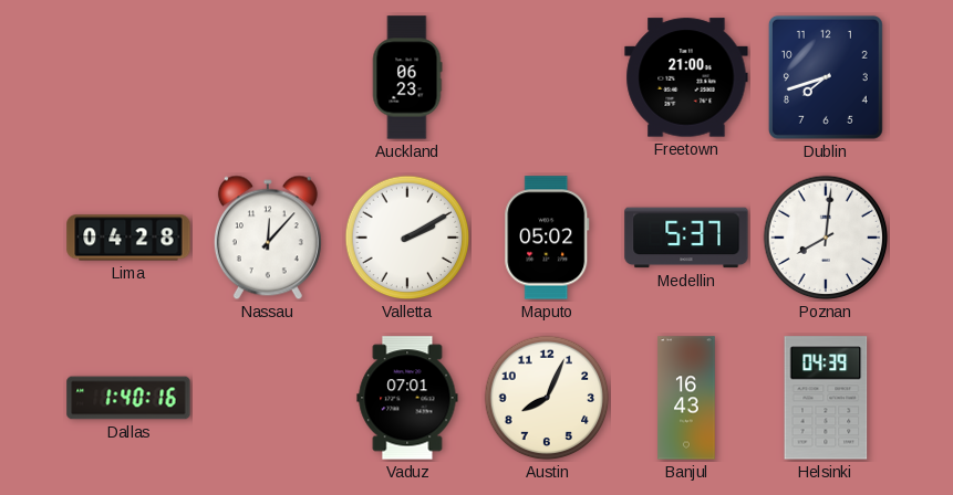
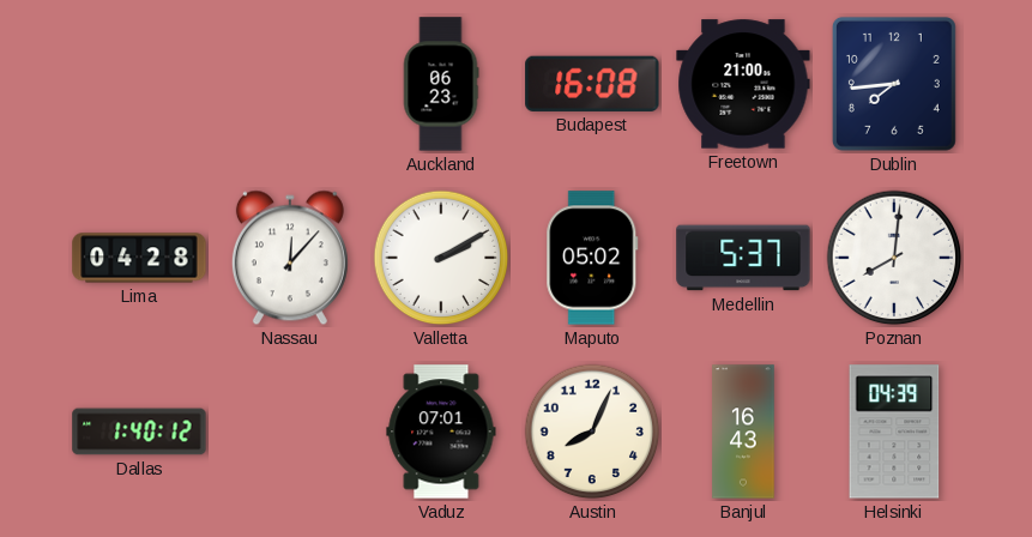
Budapest: none -> 16:08 (592, 84)
Dublin: 7:42 -> 7:44 (894, 84)
Dallas: 1:40:16 -> 1:40:12 (139, 432)
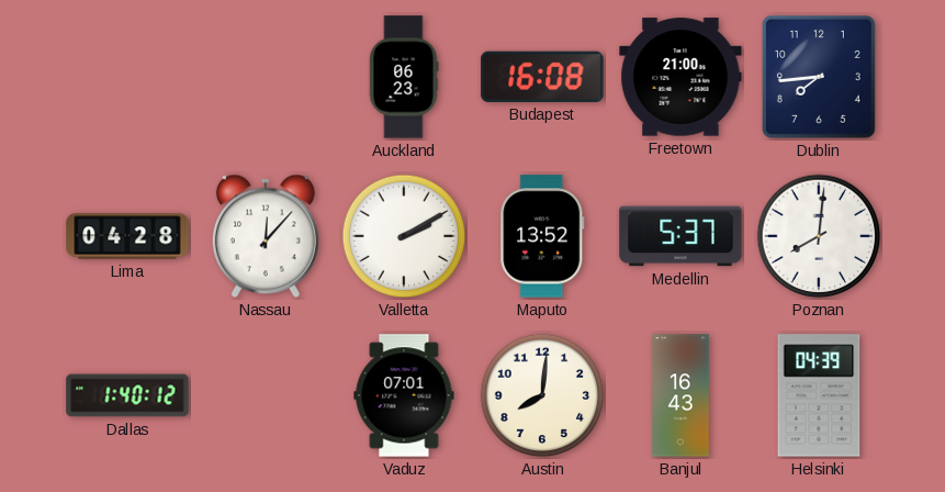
Maputo: 05:02 -> 13:52 (542, 236)
Austin: 8:04 -> 8:01 (542, 395)
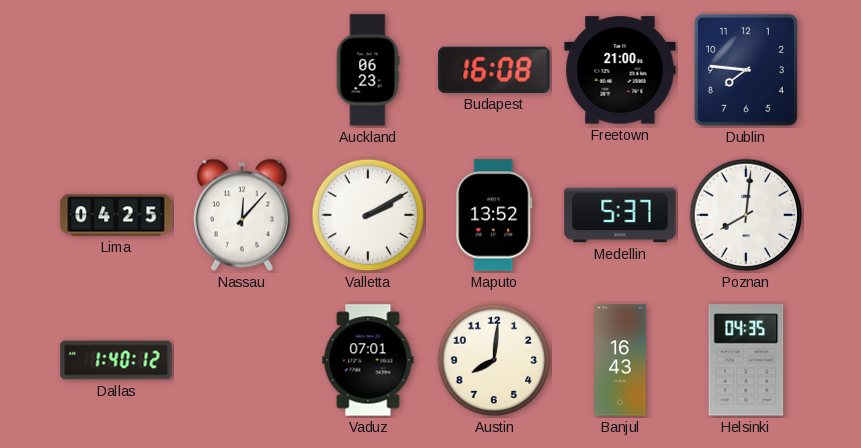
Dublin: 7:44 -> 7:46 (746, 70)
Lima: 04:28 -> 04:25 (116, 215)
Helsinki: 04:39 -> 04:35 (746, 360)
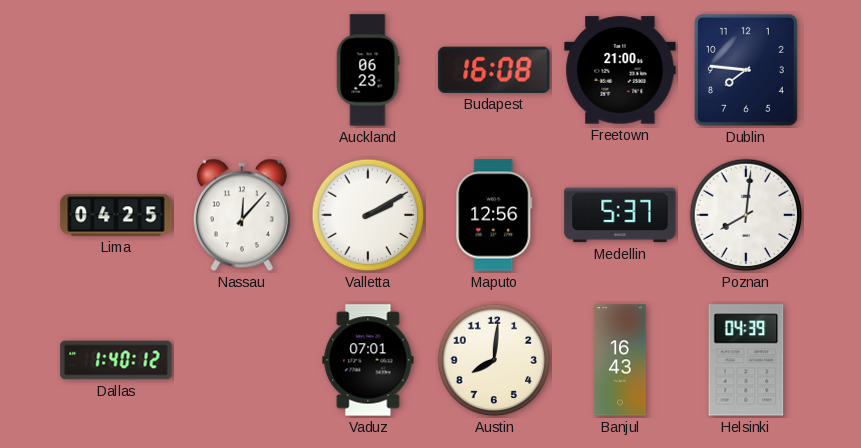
Maputo: 13:52 -> 12:56 (494, 215)
Helsinki: 04:35 -> 04:39 (746, 360)
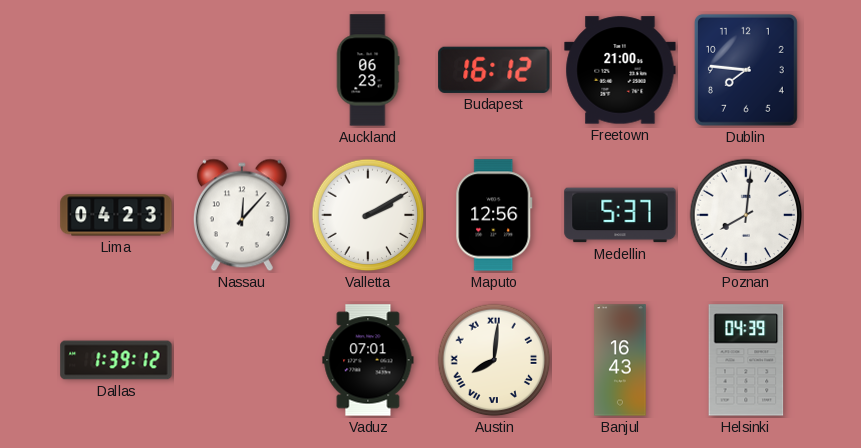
Budapest: 16:08 -> 16:12 (494, 70)
Lima: 04:25 -> 04:23 (116, 215)
Dallas: 1:40 -> 1:39 (116, 360)
Austin numerals: Arabic -> Roman (494, 360)
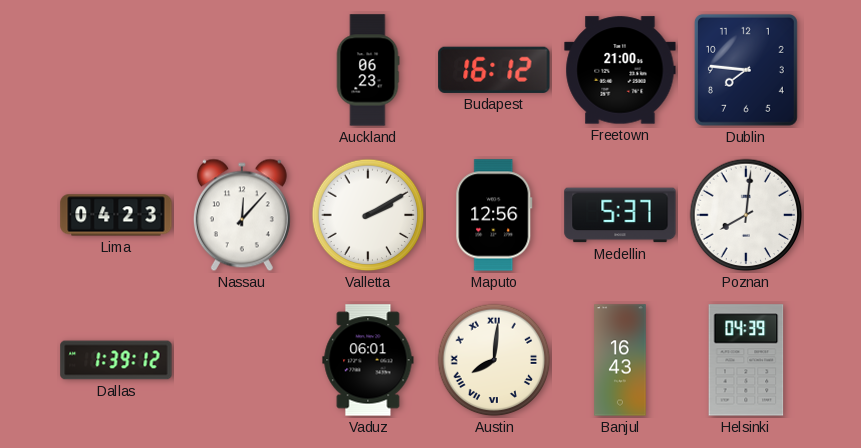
Vaduz: 07:01 -> 06:01 (368, 360)
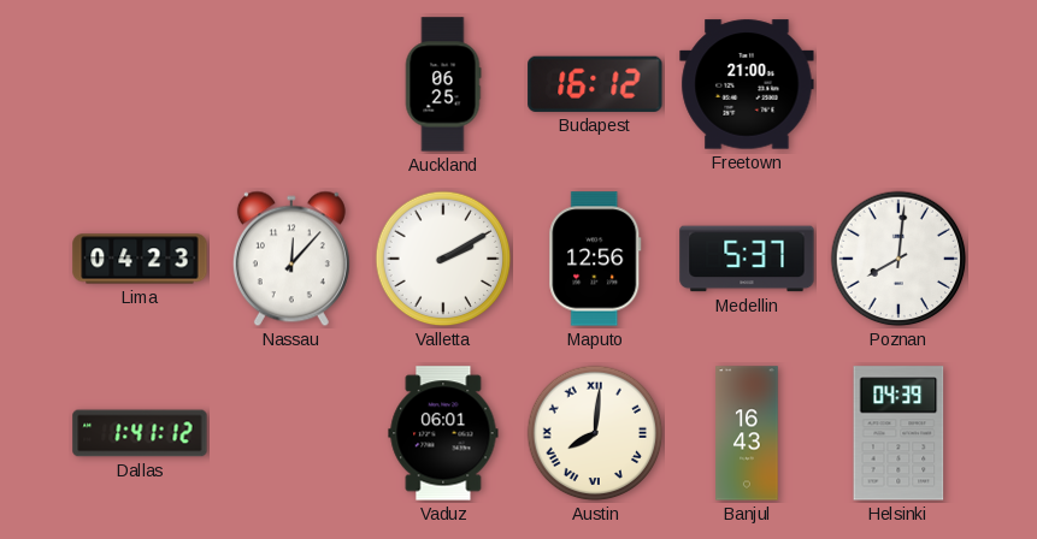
Auckland: 06:23 -> 06:25 (443, 84)
Dublin: 7:46 -> none (746, 70)
Dallas: 1:39 -> 1:41 (140, 433)
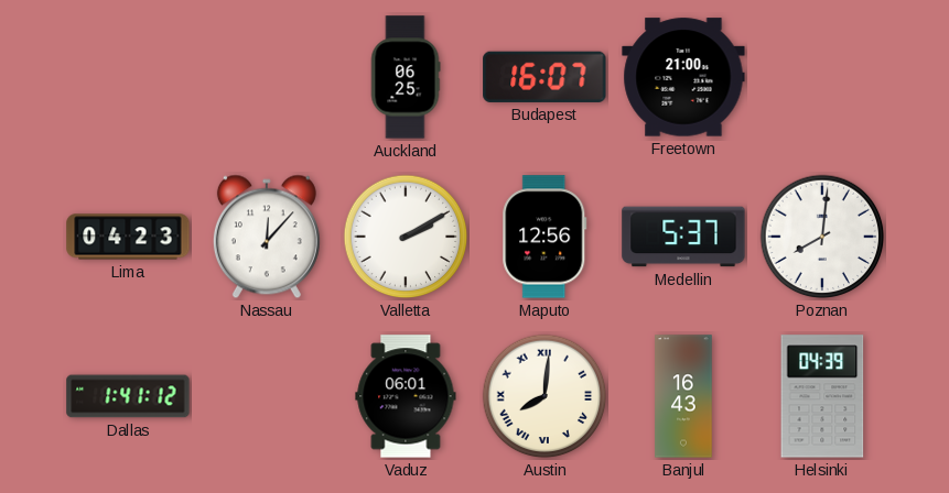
Budapest: 16:12 -> 16:07 (544, 77)
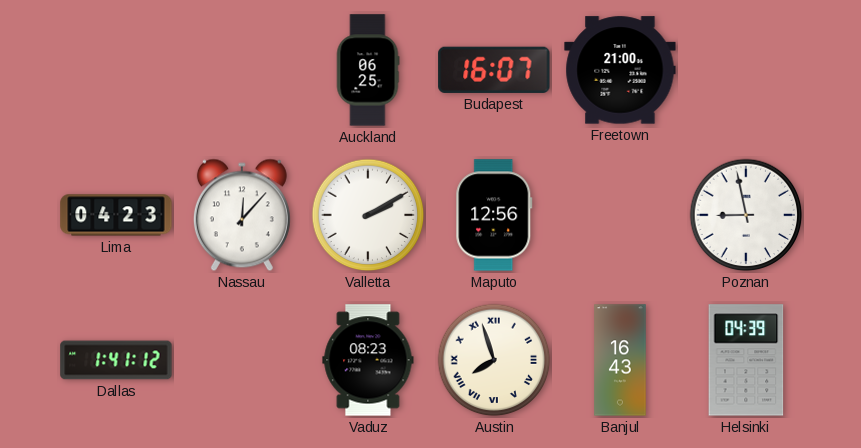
Medellin: 5:37 -> none (683, 237)
Poznan: 8:01 -> 8:58 (746, 215)
Vaduz: 06:01 -> 08:23 (368, 360)
Austin: 8:01 -> 7:57 (494, 360)
